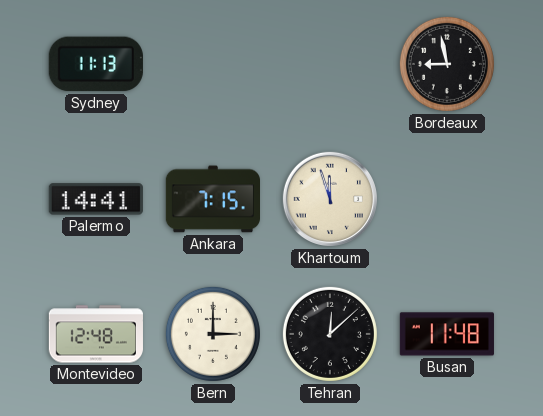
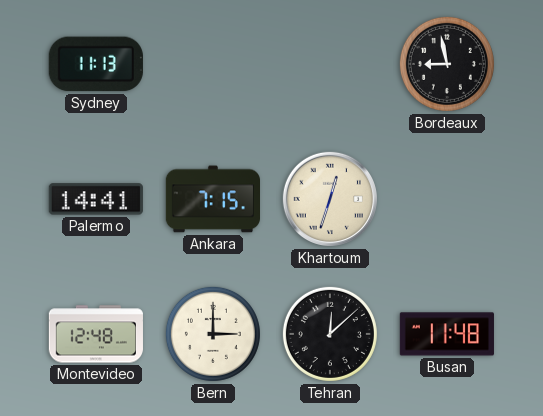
Khartoum: 11:57 -> 12:33 (330, 199)
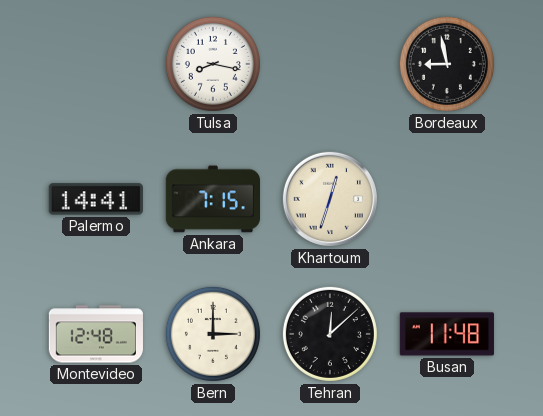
Sydney: 11:13 -> none (96, 64)
Tulsa: none -> 8:17 (213, 64)
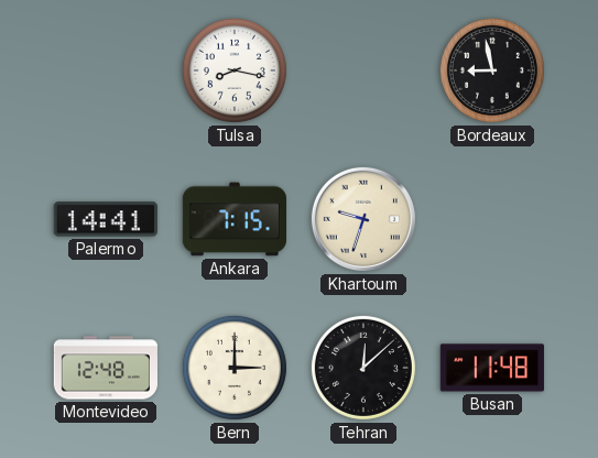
Khartoum: 12:33 -> 9:33 (363, 219)
